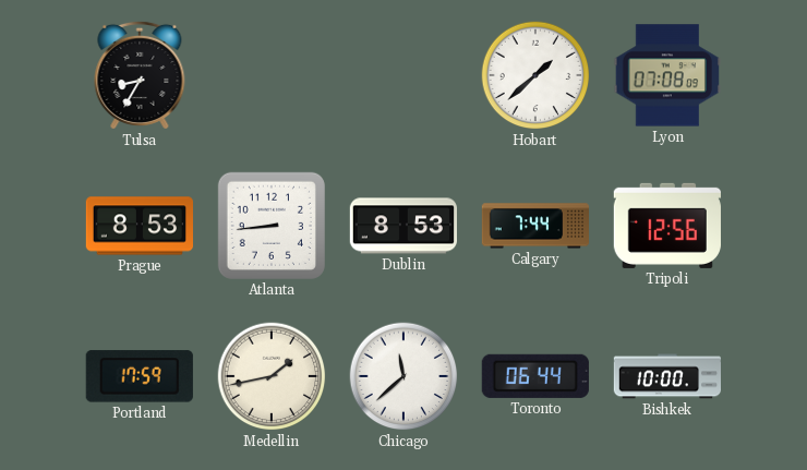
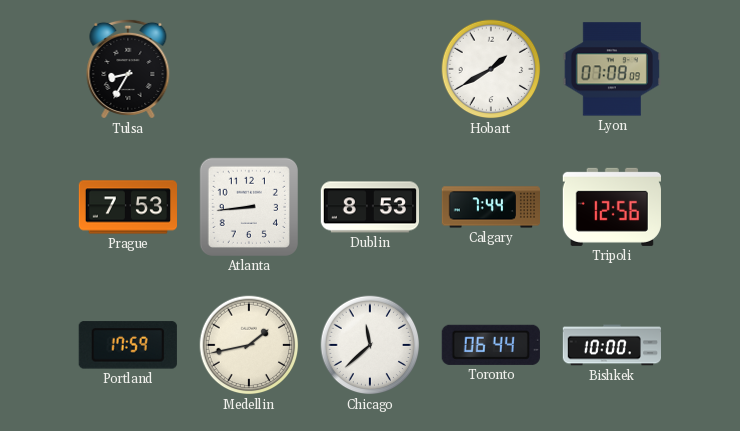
Hobart: 1:38 -> 1:40 (491, 69)
Prague: 8:53 -> 7:53 (127, 207)
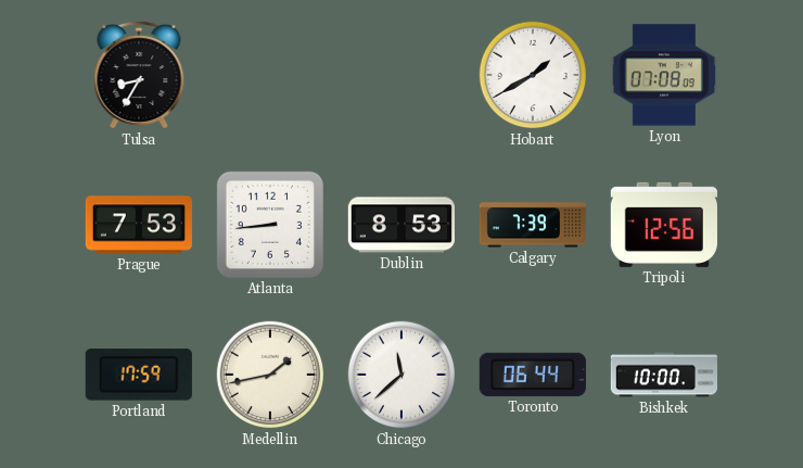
Calgary: 7:44 -> 7:39 (532, 225)
